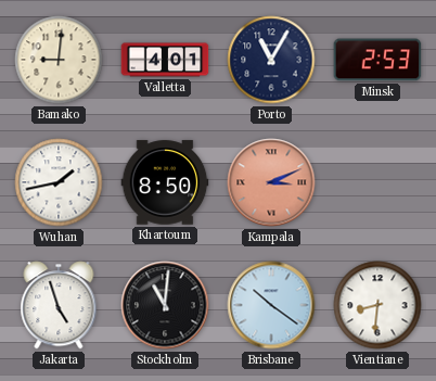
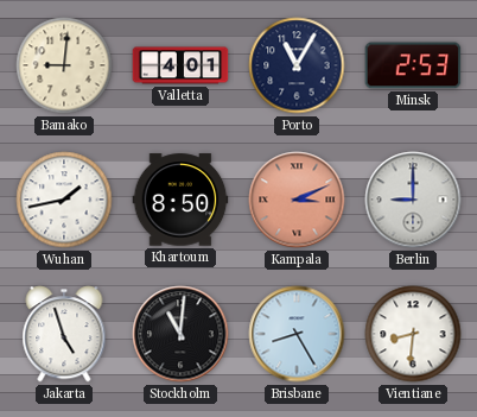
Berlin: none -> 9:00 (413, 200)
Brisbane: 10:21 -> 8:25 (297, 334)
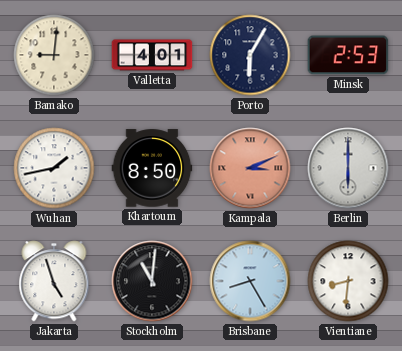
Porto: 11:05 -> 6:05 (250, 55)
Berlin: 9:00 -> 6:00 (348, 168)
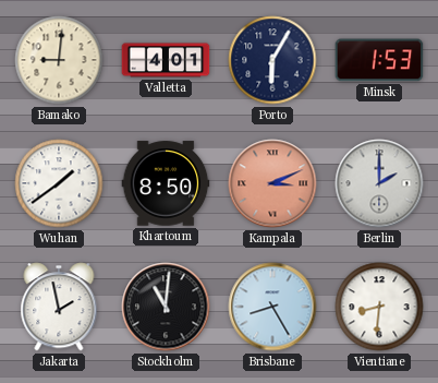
Minsk: 2:53 -> 1:53 (379, 60)
Wuhan: 1:43 -> 1:39 (59, 183)
Berlin: 6:00 -> 2:00 (379, 183)
Jakarta: 4:57 -> 1:58 (59, 307)
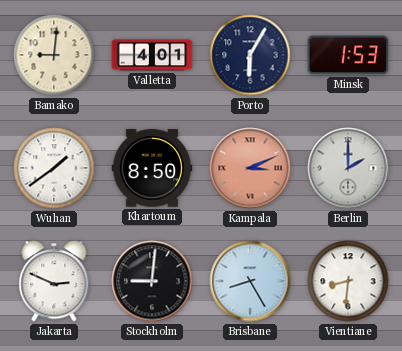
Jakarta: 1:58 -> 2:49 (54, 281)
Stockholm: 11:01 -> 9:01 (152, 281)
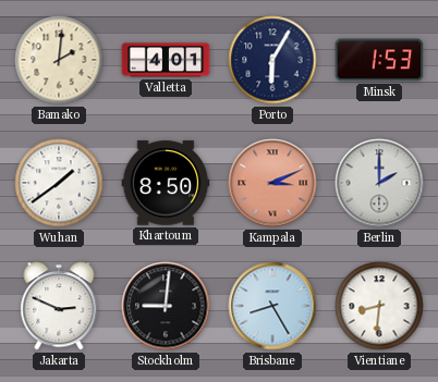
Bamako: 9:01 -> 2:01 (59, 60)
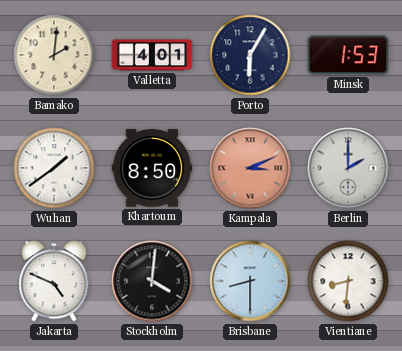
Jakarta: 2:49 -> 4:49 (54, 281)
Stockholm: 9:01 -> 4:01 (152, 281)
Brisbane: 8:25 -> 8:30 (250, 281)
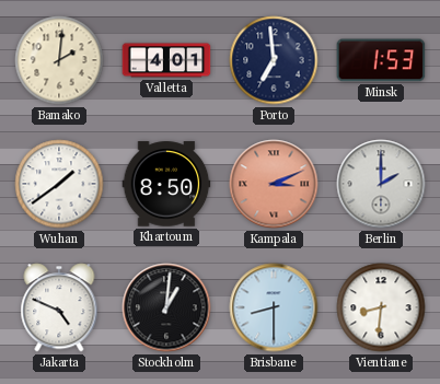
Porto: 6:05 -> 6:59 (274, 60)
Stockholm: 4:01 -> 1:01 (166, 307)
